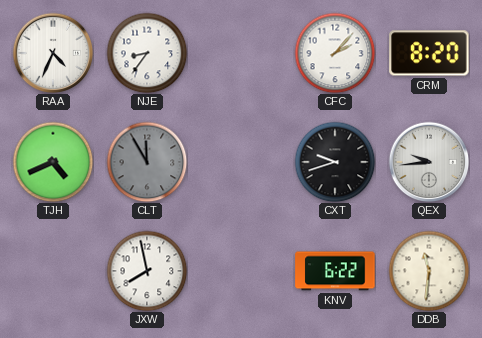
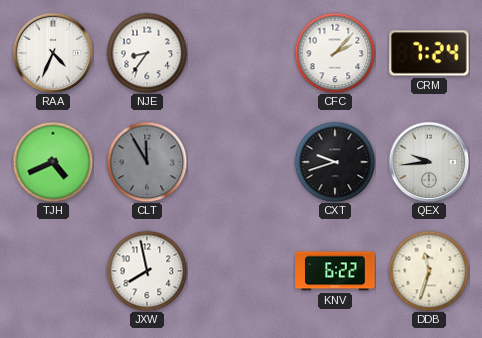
CRM: 8:20 -> 7:24 (429, 53)
DDB: 11:31 -> 11:33 (429, 271)
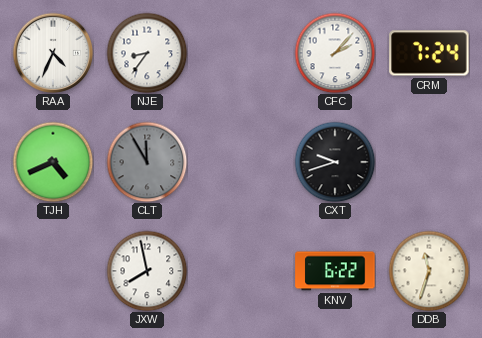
QEX: 9:44 -> none (429, 162)
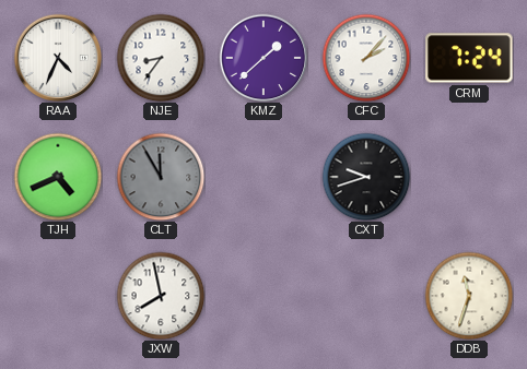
KMZ: none -> 1:38 (263, 58)
KNV: 6:22 -> none (335, 271)
